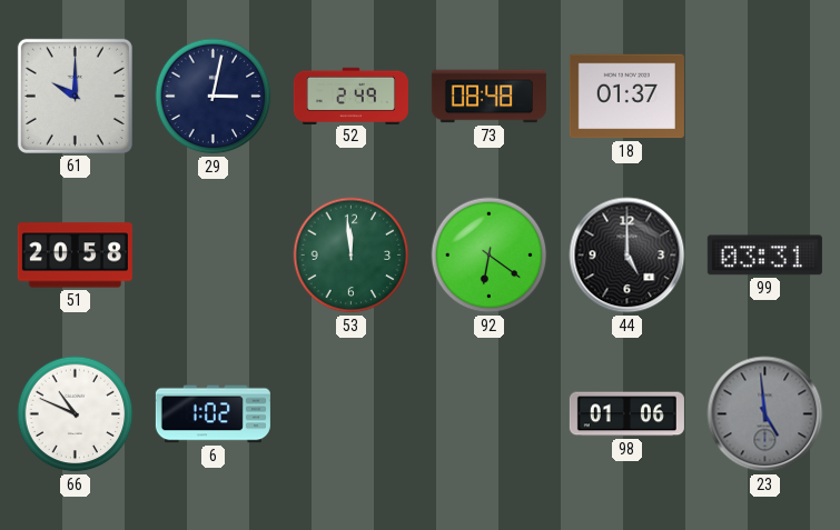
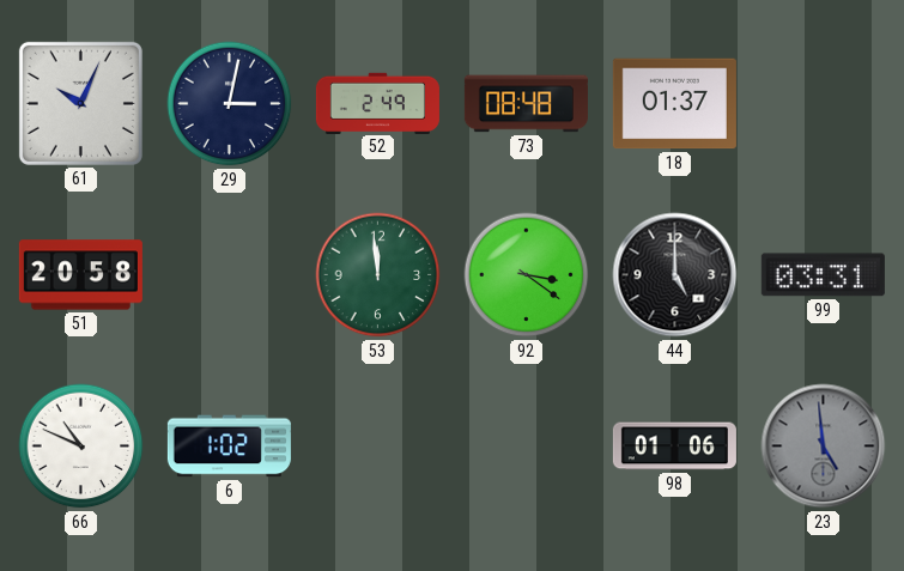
61: 10:00 -> 10:04 (80, 103)
92: 6:21 -> 3:21 (527, 275)
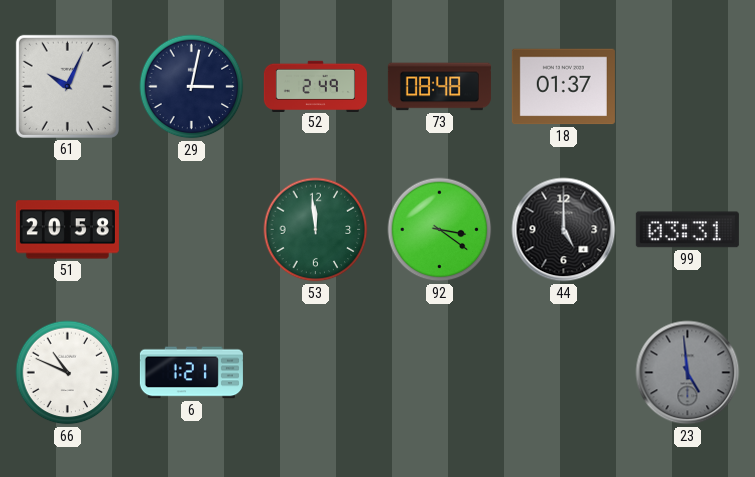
6: 1:02 -> 1:21 (191, 373)
98: 01:06 -> none (674, 447)
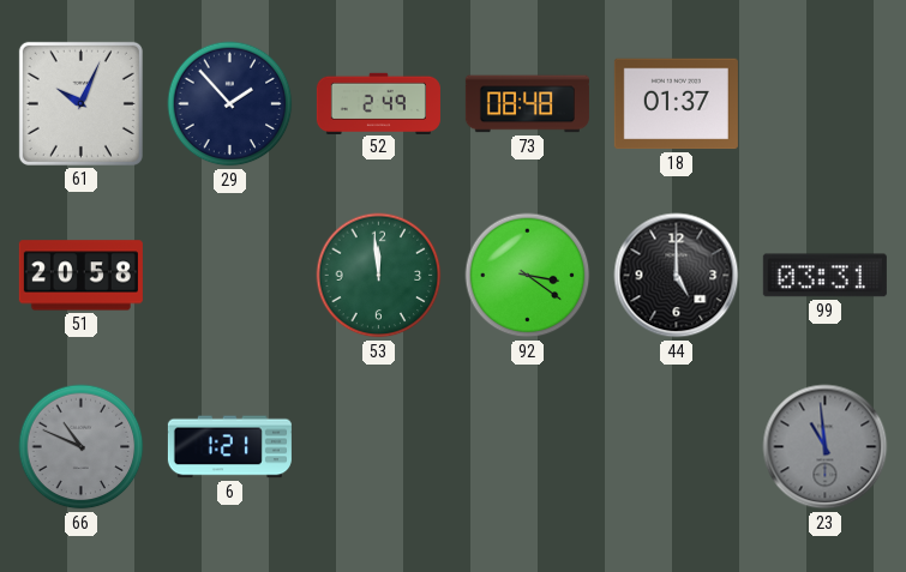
29: 3:02 -> 1:53 (230, 104)
66 dial: white -> grey (82, 447)
23: 4:59 -> 10:59 (826, 447)
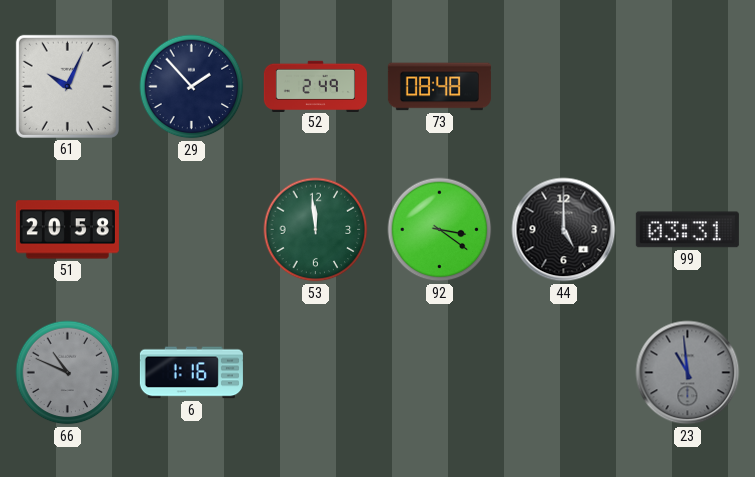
18: 01:37 -> none (676, 104)
6: 1:21 -> 1:16 (191, 373)
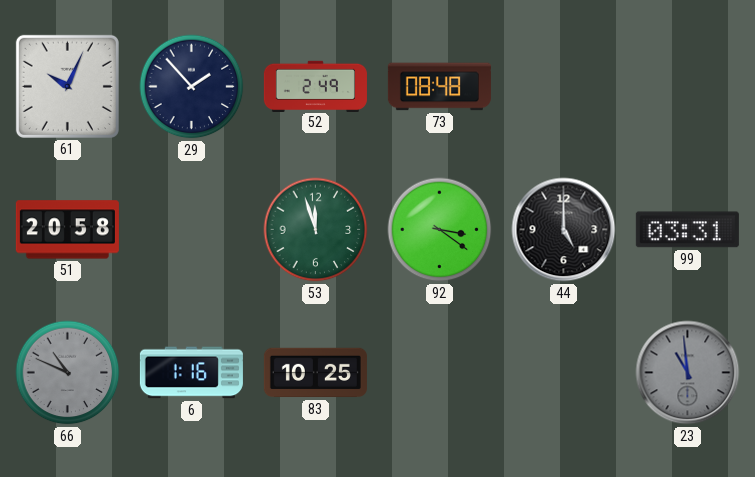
53: 11:59 -> 11:57 (316, 230)
83: none -> 10:25 (315, 373)
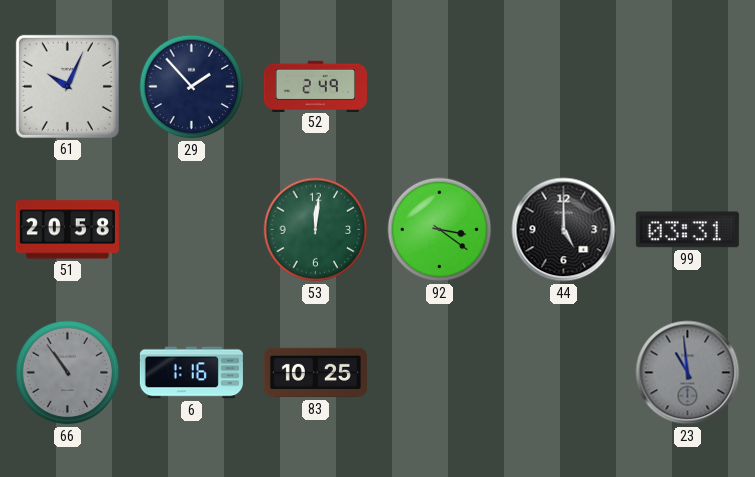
73: 08:48 -> none (439, 87)
53: 11:57 -> 12:01 (316, 230)
66: 10:49 -> 10:54 (68, 373)
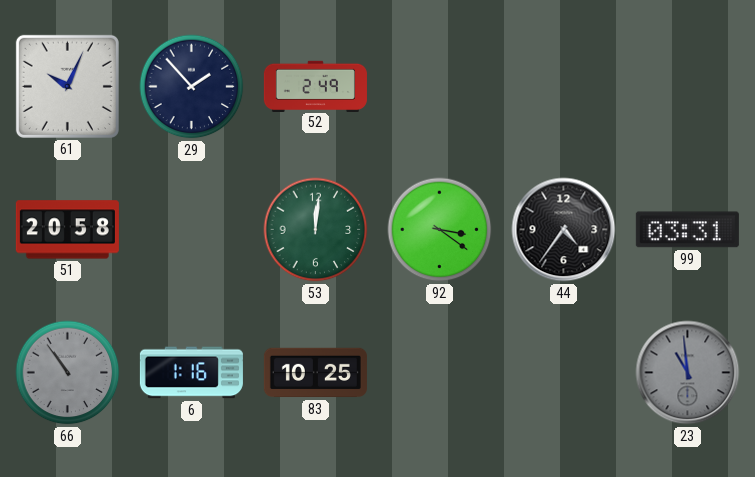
44: 5:00 -> 4:36 (564, 230)
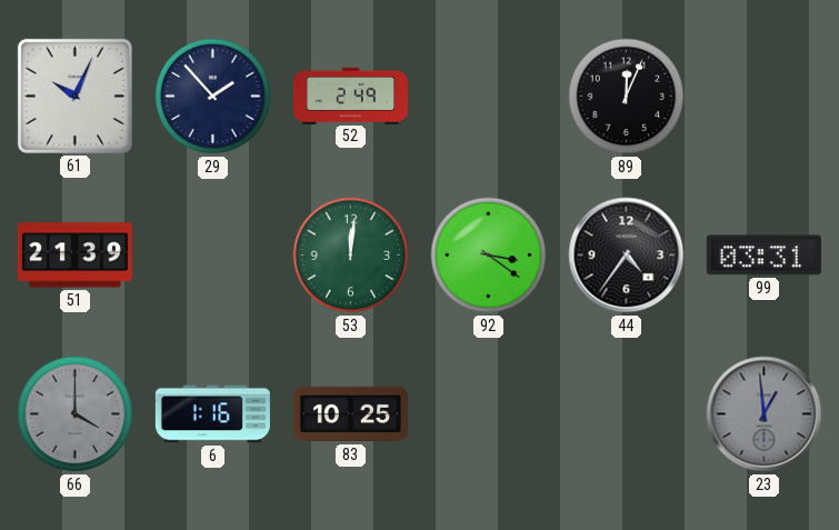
89: none -> 12:04 (627, 97)
51: 20:58 -> 21:39 (74, 256)
66: 10:54 -> 4:00 (76, 414)
23: 10:59 -> 12:59 (765, 414)
